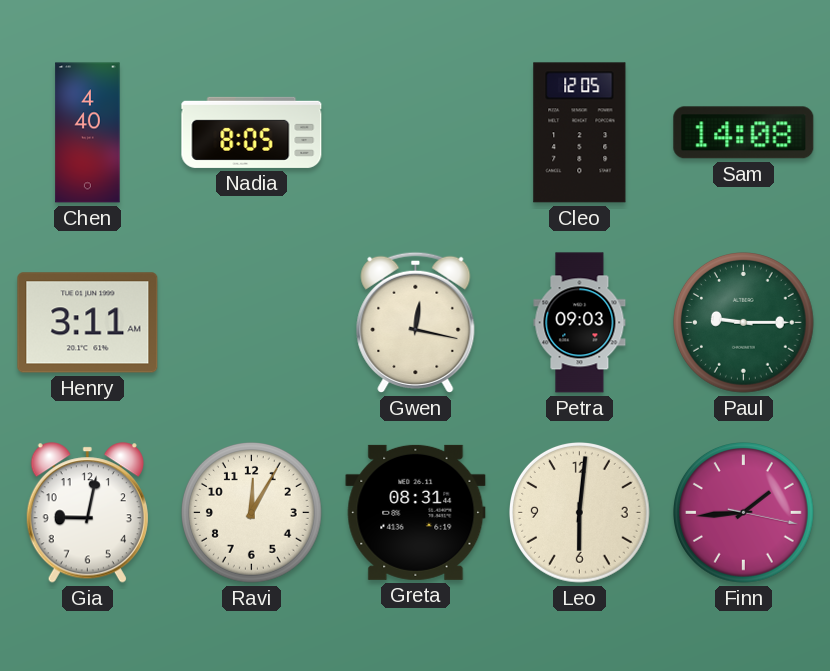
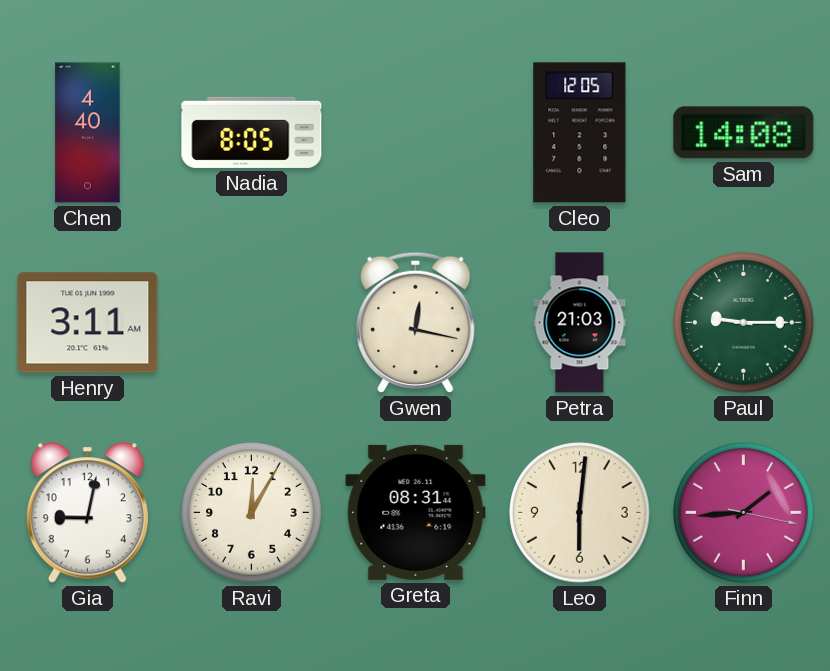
Petra: 09:03 -> 21:03 (580, 323)
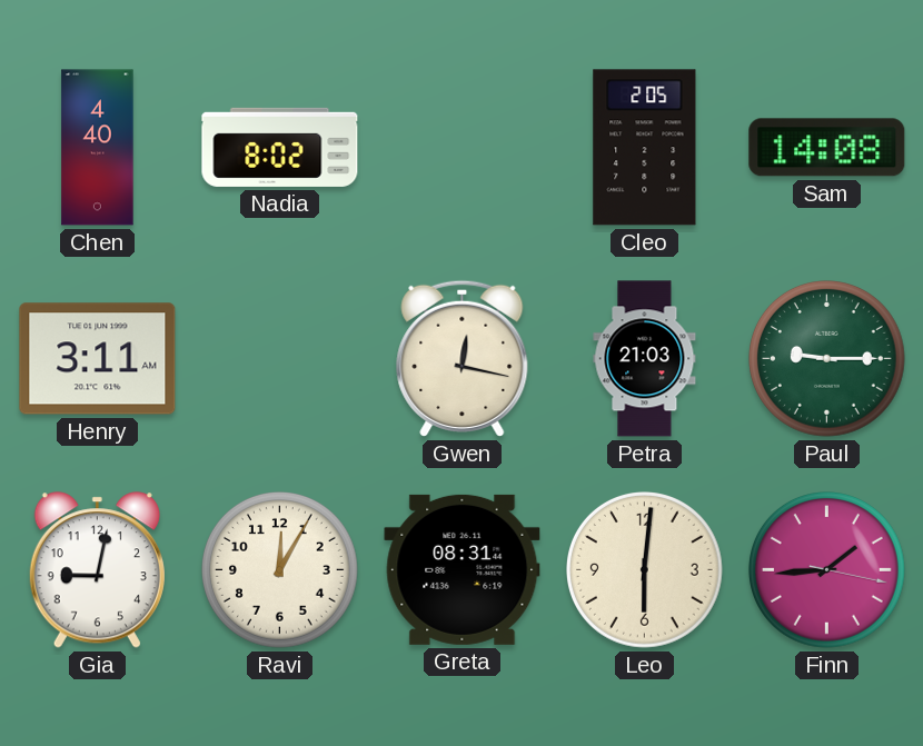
Nadia: 8:05 -> 8:02 (280, 147)
Cleo: 12:05 -> 2:05 (645, 148)
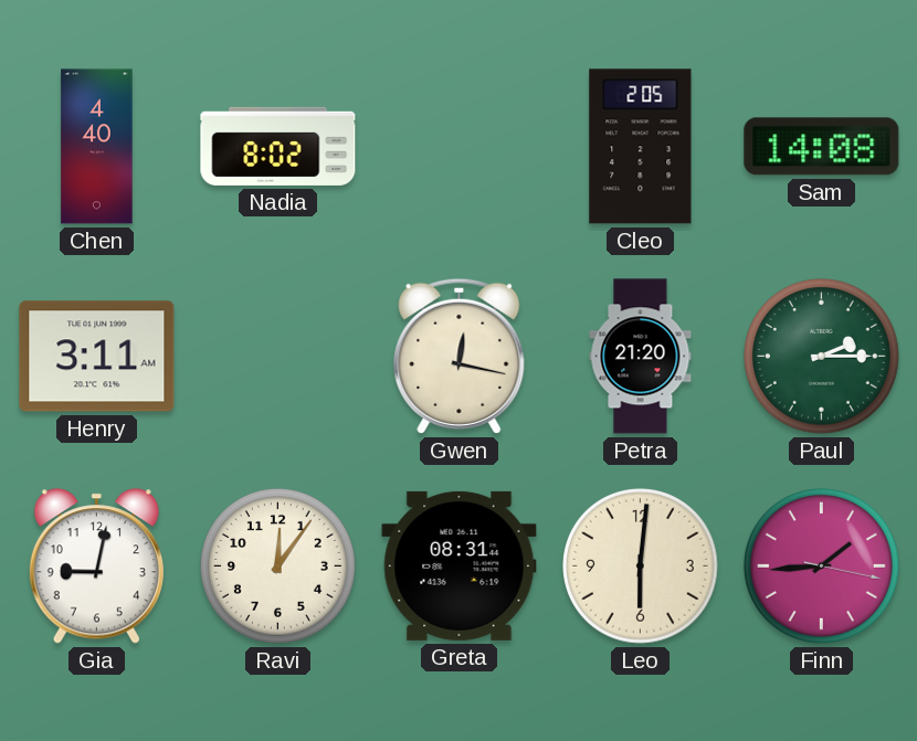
Petra: 21:03 -> 21:20 (641, 357)
Paul: 9:15 -> 2:15 (822, 357)
Ravi: 12:05 -> 12:06 (278, 567)
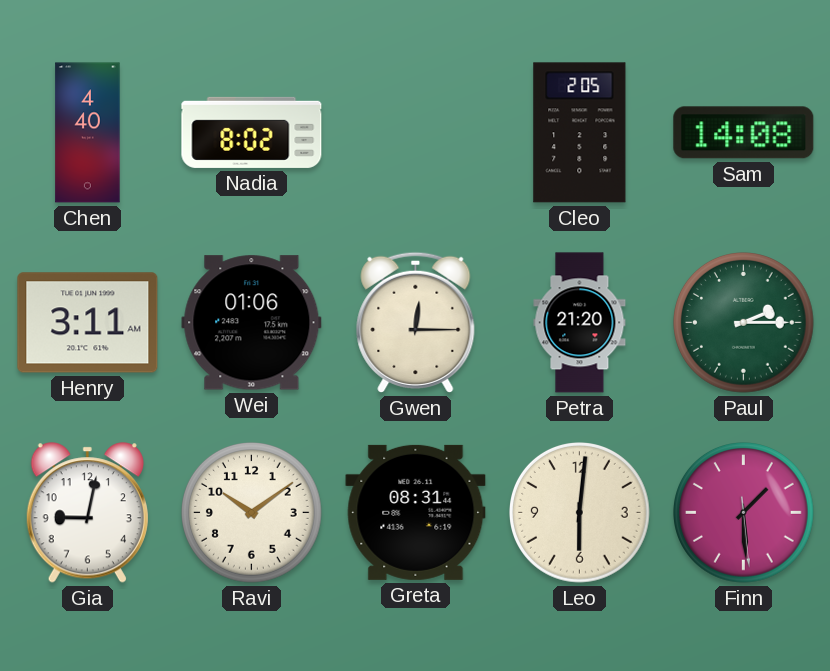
Wei: none -> 01:06 (252, 323)
Gwen: 12:17 -> 12:15 (416, 322)
Ravi: 12:06 -> 10:09 (252, 513)
Finn: 1:44 -> 1:29 (744, 513)
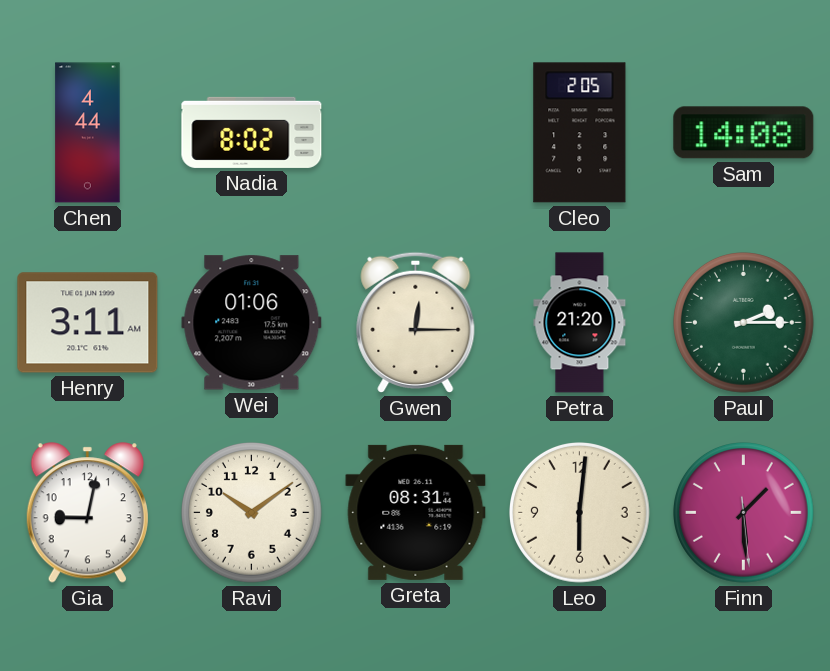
Chen: 4:40 -> 4:44 (88, 133)
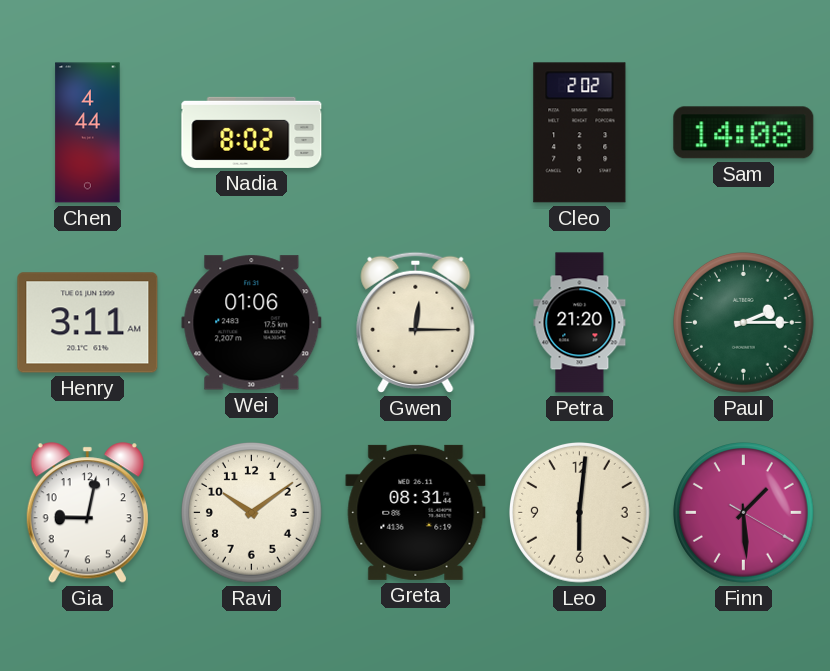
Cleo: 2:05 -> 2:02 (580, 133)
Finn: 1:29:29 -> 1:29:20 (744, 513)
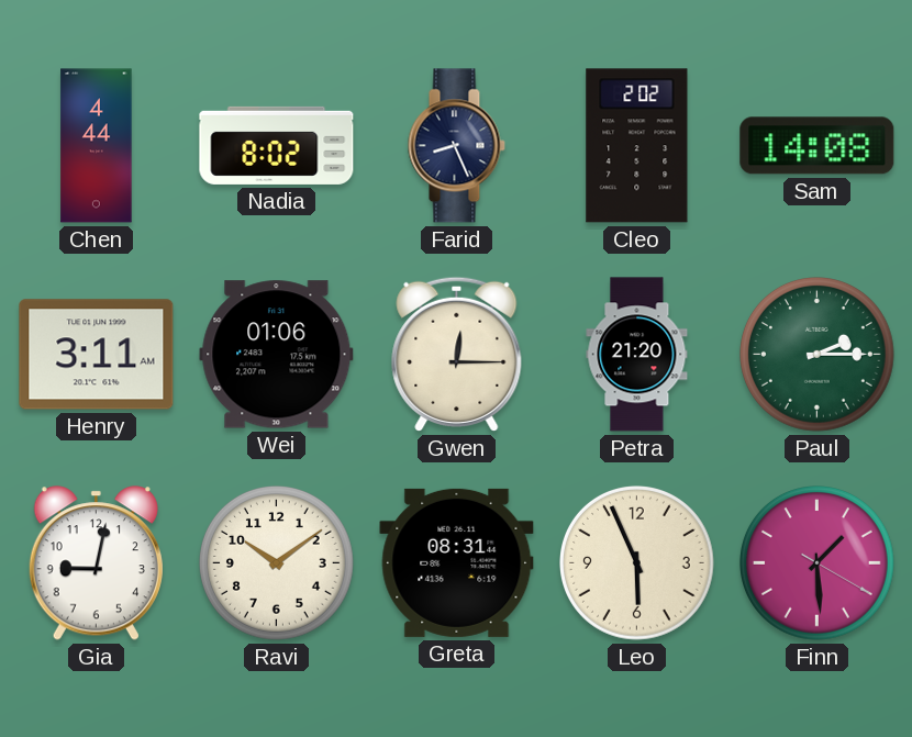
Farid: none -> 8:26 (456, 146)
Leo: 6:01 -> 5:56 (637, 563)
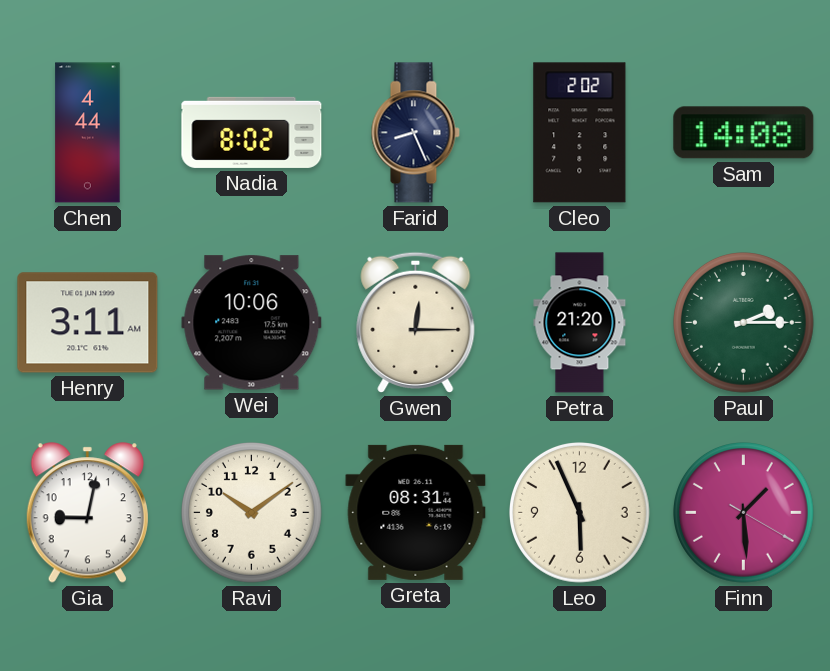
Wei: 01:06 -> 10:06 (252, 323)
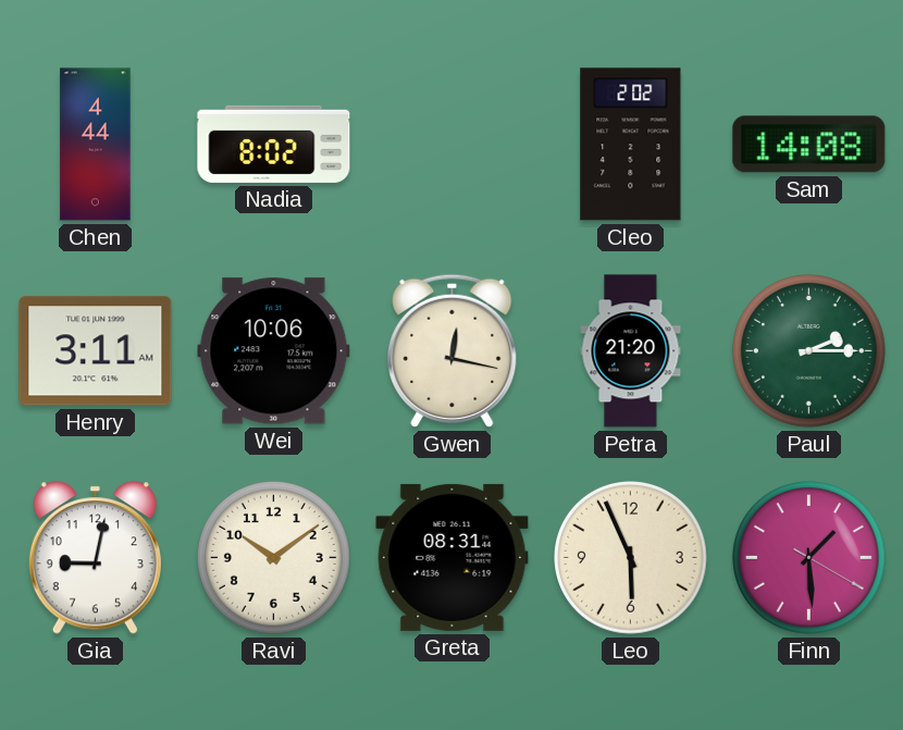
Farid: 8:26 -> none (415, 133)
Gwen: 12:15 -> 12:17 (453, 350)
